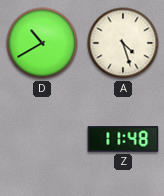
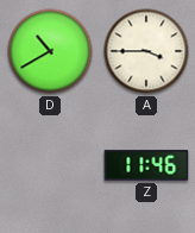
A: 4:27 -> 3:45 (146, 51)
Z: 11:48 -> 11:46 (146, 165)
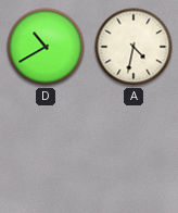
A: 3:45 -> 4:32 (133, 47)
Z: 11:46 -> none (146, 165)
